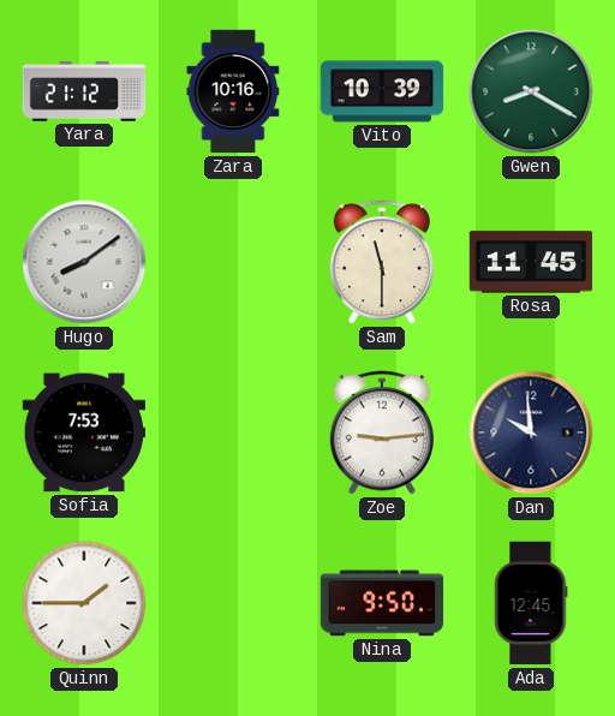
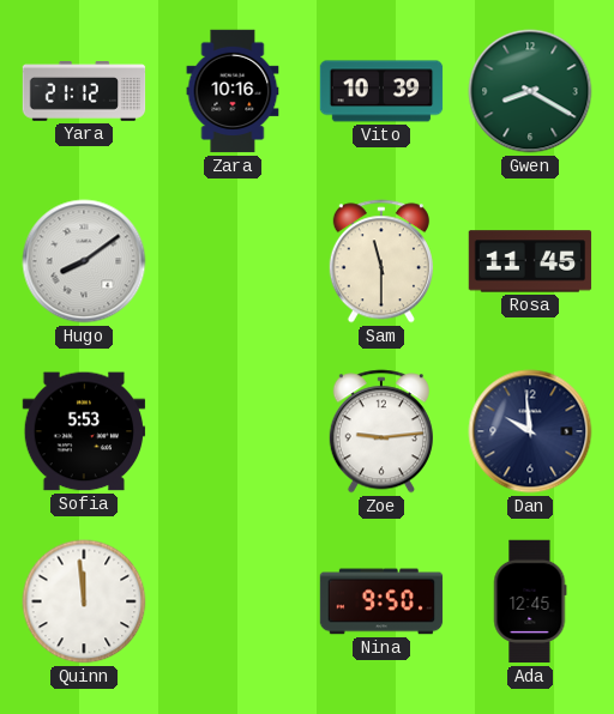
Sofia: 7:53 -> 5:53 (84, 431)
Quinn: 1:45 -> 11:59 (84, 601)
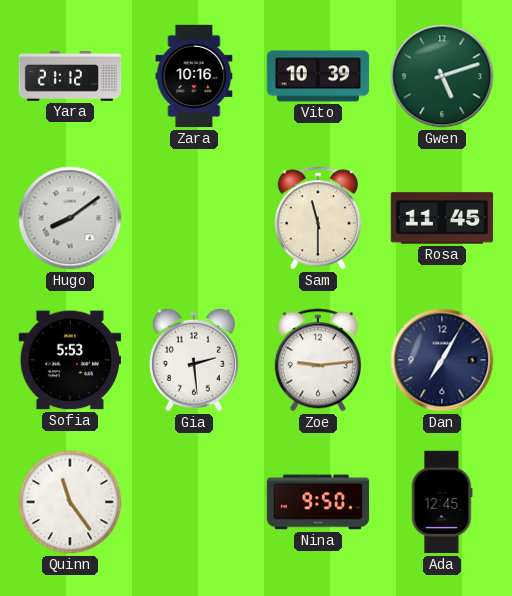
Gwen: 8:20 -> 5:12 (442, 76)
Gia: none -> 2:29 (194, 360)
Dan: 9:59 -> 7:05 (442, 360)
Quinn: 11:59 -> 11:24 (70, 502)
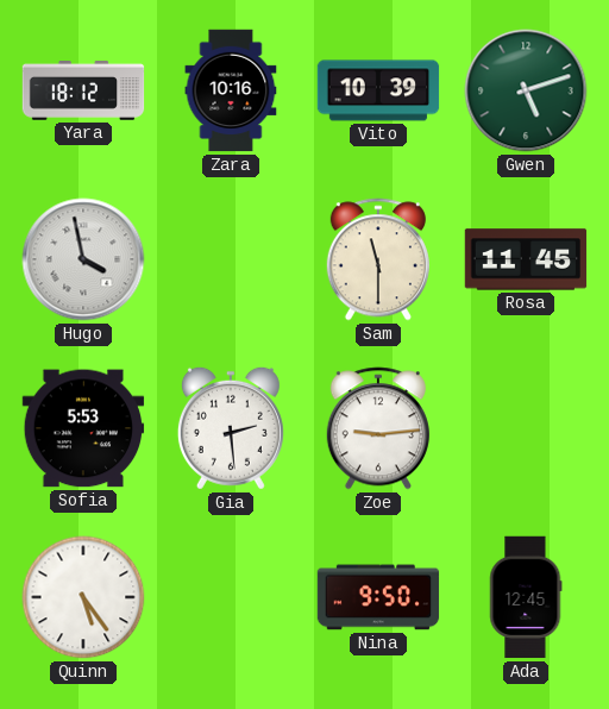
Yara: 21:12 -> 18:12 (83, 92)
Hugo: 8:09 -> 3:58 (83, 259)
Dan: 7:05 -> none (442, 360)
Quinn: 11:24 -> 5:24 (83, 597)
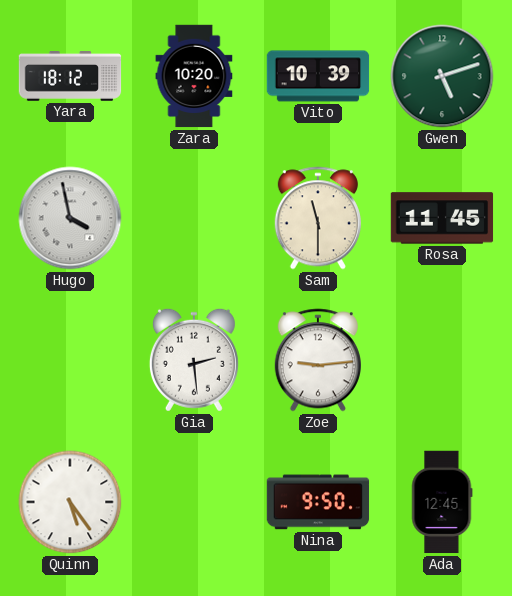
Zara: 10:16 -> 10:20 (194, 76)
Sofia: 5:53 -> none (83, 428)
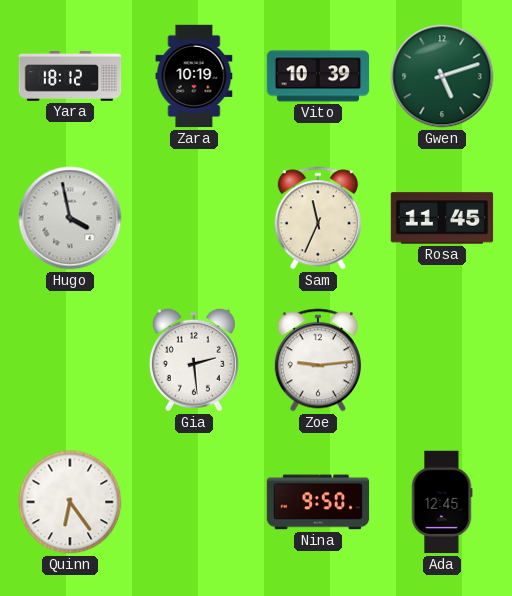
Zara: 10:20 -> 10:19 (194, 76)
Sam: 11:30 -> 11:34 (318, 218)
Quinn: 5:24 -> 6:24 (70, 502)
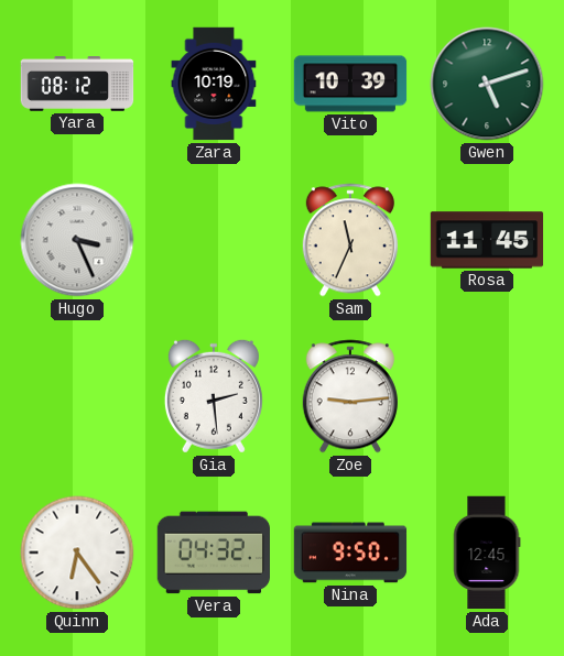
Yara: 18:12 -> 08:12 (77, 85)
Hugo: 3:58 -> 3:26 (77, 240)
Vera: none -> 04:32 (213, 553)
